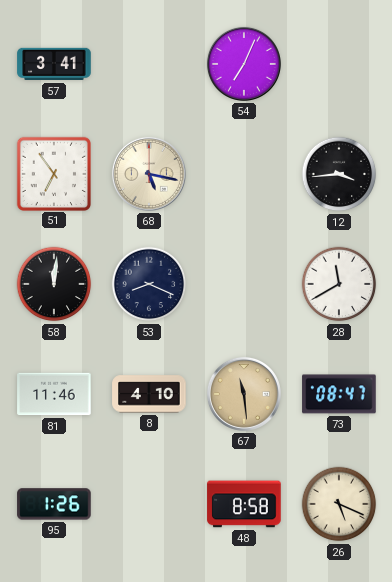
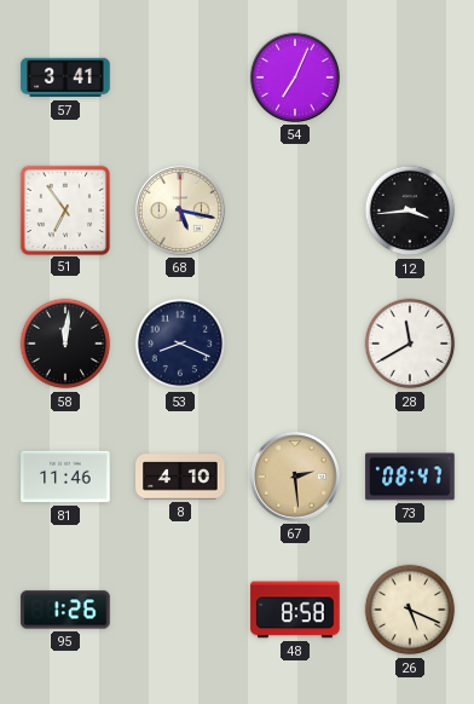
67: 11:29 -> 2:29 (295, 477)
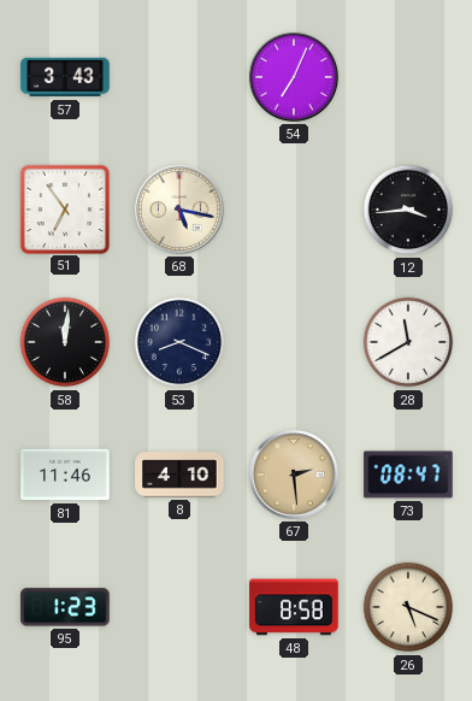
57: 3:41 -> 3:43 (65, 77)
95: 1:26 -> 1:23 (65, 607)
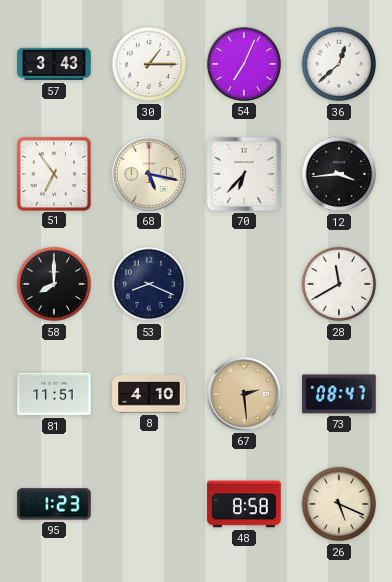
30: none -> 1:15 (149, 64)
36: none -> 12:38 (339, 64)
70: none -> 6:37 (244, 174)
58: 12:01 -> 8:00 (54, 284)
81: 11:46 -> 11:51 (54, 394)
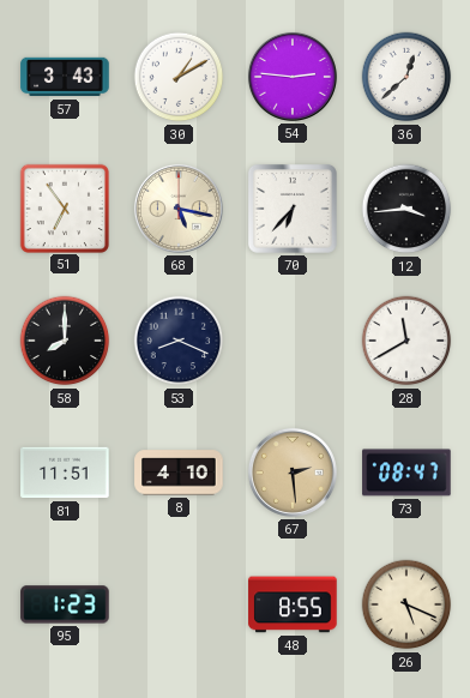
30: 1:15 -> 1:10 (179, 77)
54: 7:04 -> 2:46 (293, 77)
48: 8:58 -> 8:55 (293, 604)
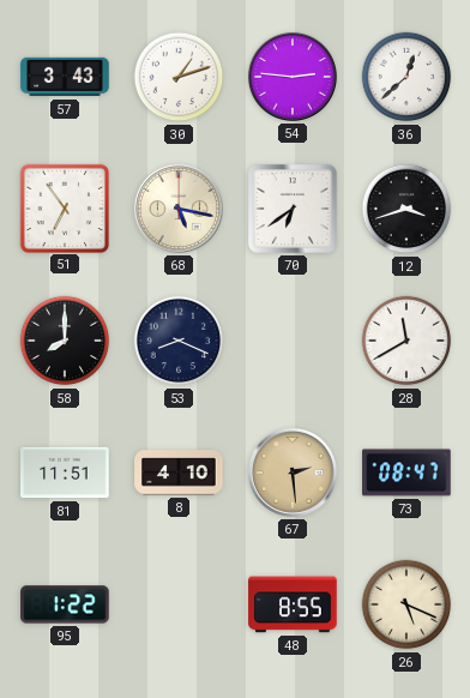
30: 1:10 -> 1:12 (179, 77)
70: 6:37 -> 6:39 (293, 209)
12: 3:44 -> 3:42 (406, 209)
95: 1:23 -> 1:22 (65, 604)
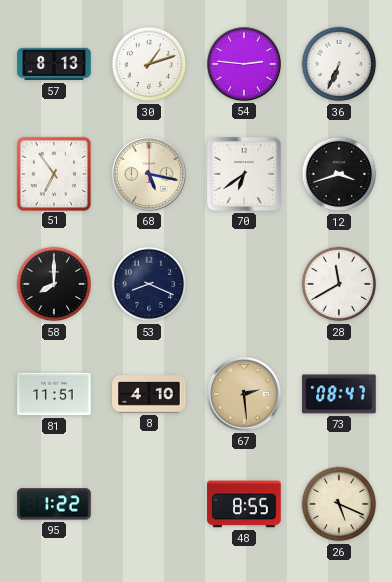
57: 3:43 -> 8:13 (54, 64)
36: 12:38 -> 6:34 (339, 64)
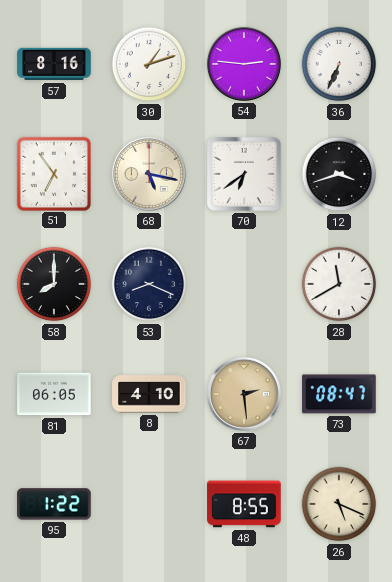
57: 8:13 -> 8:16 (54, 64)
81: 11:51 -> 06:05 (54, 394)
